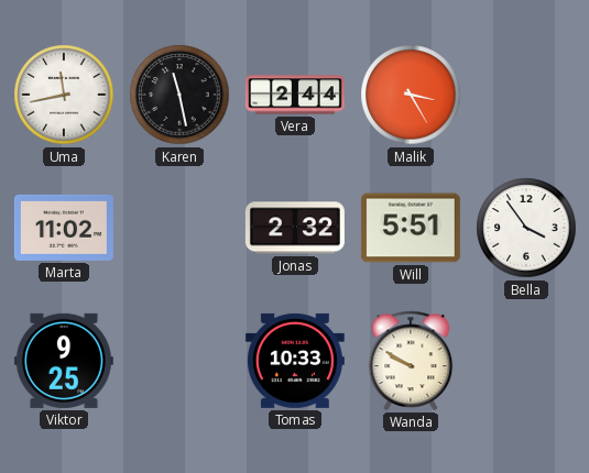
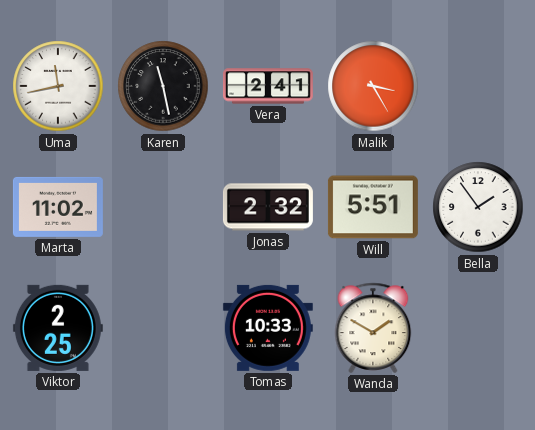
Vera: 2:44 -> 2:41 (268, 86)
Bella: 3:54 -> 1:54 (478, 207)
Viktor: 9:25 -> 2:25 (58, 328)
Wanda: 9:50 -> 1:50 (373, 328)
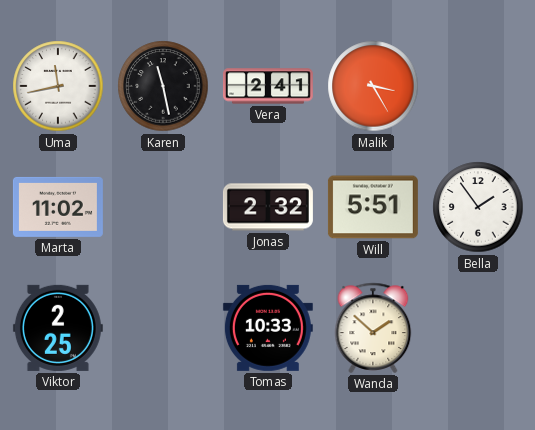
Wanda: 1:50 -> 1:52 (373, 328)
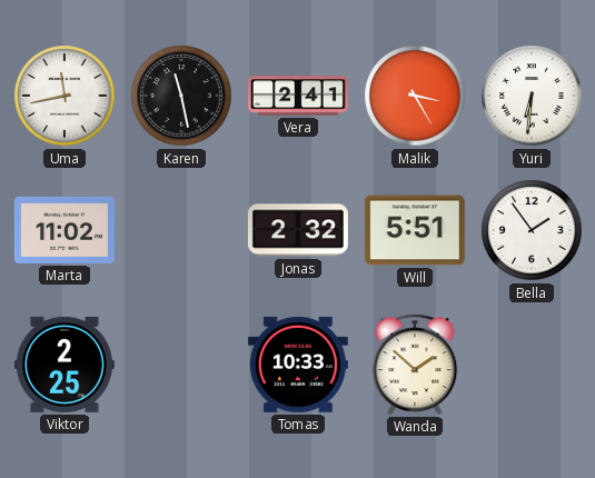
Yuri: none -> 6:31 (532, 96)
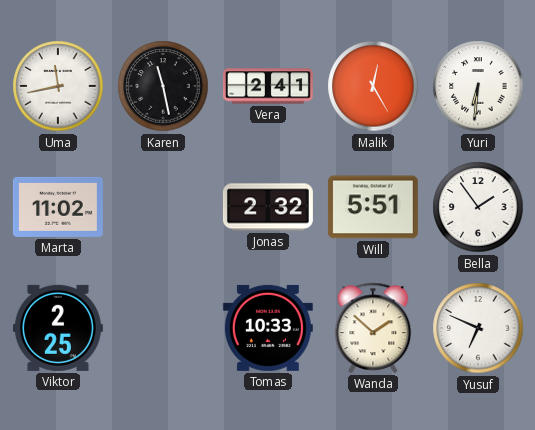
Malik: 3:25 -> 12:25 (373, 86)
Yusuf: none -> 6:49 (478, 328)
